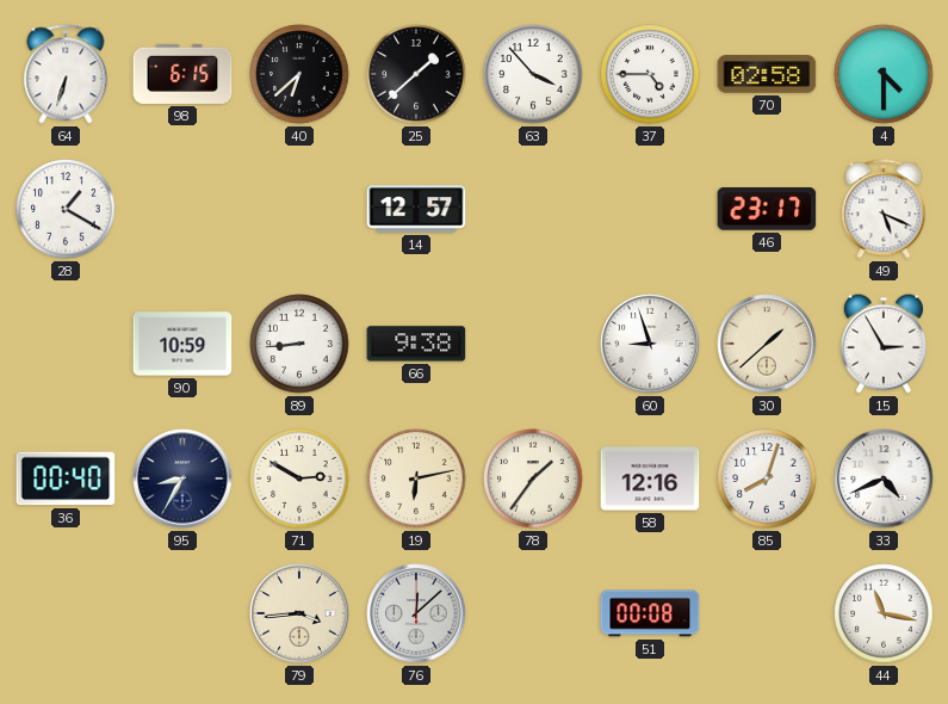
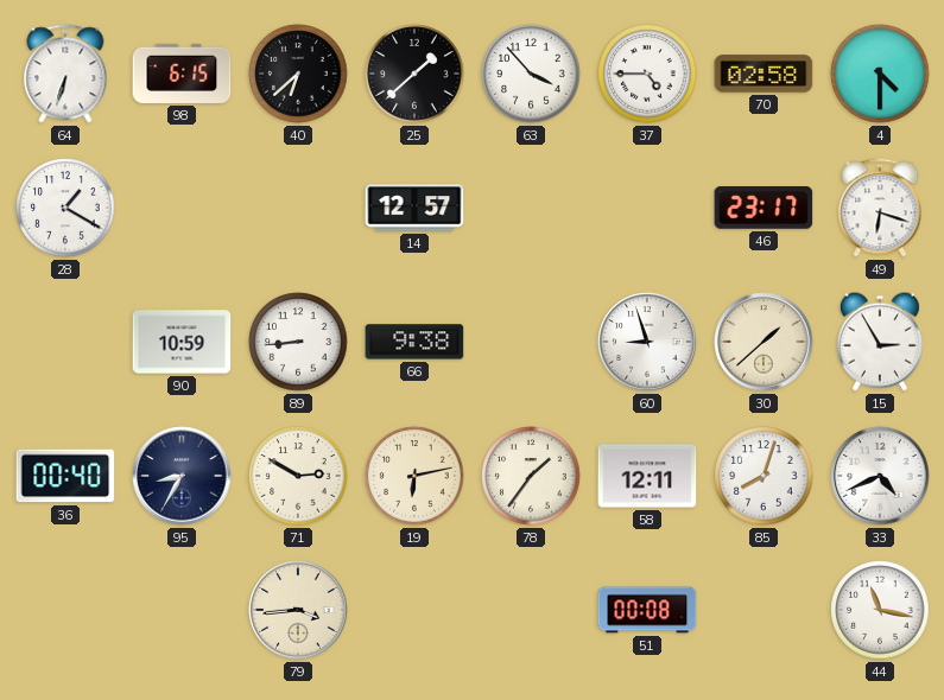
49: 5:19 -> 6:18 (880, 208)
58: 12:16 -> 12:11 (647, 476)
76: 12:08 -> none (416, 613)
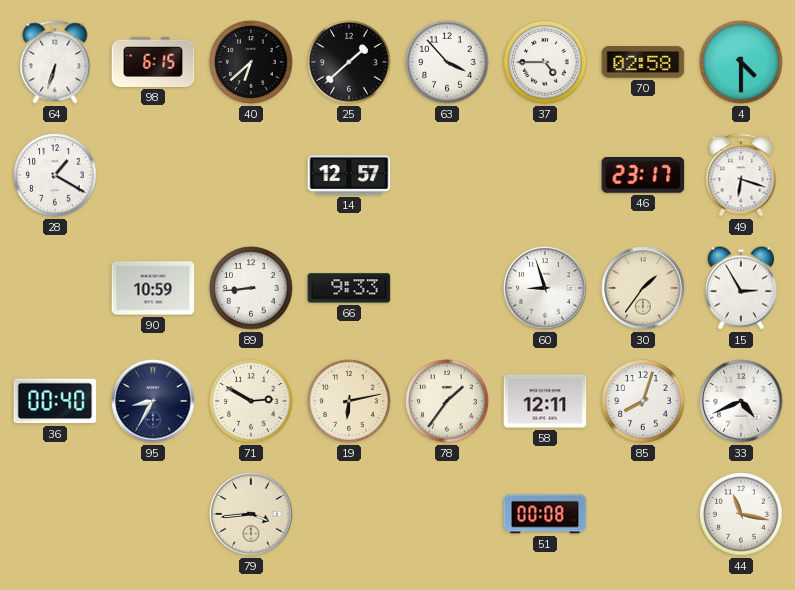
66: 9:38 -> 9:33 (349, 288)
30: 1:38 -> 1:36 (643, 288)
